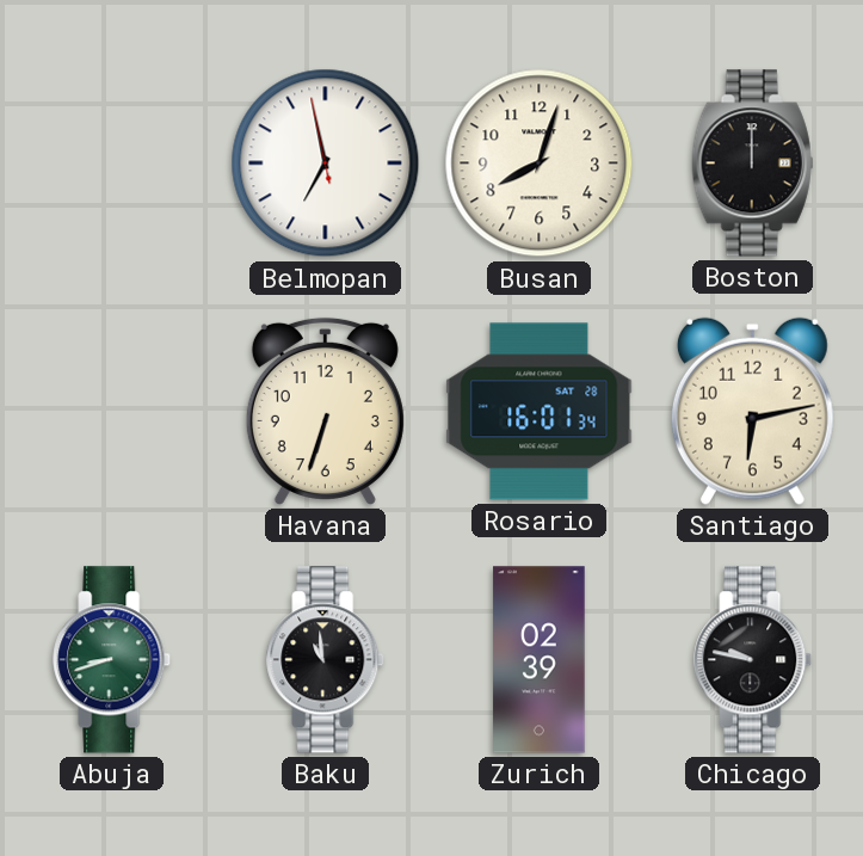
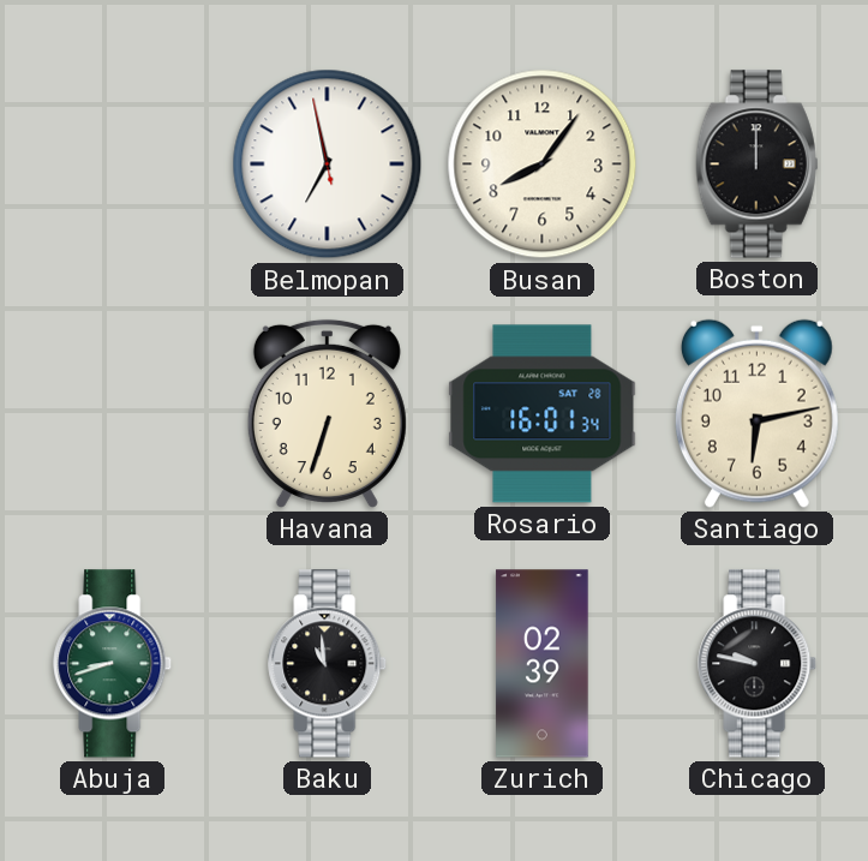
Busan: 8:03 -> 8:06 (543, 165)
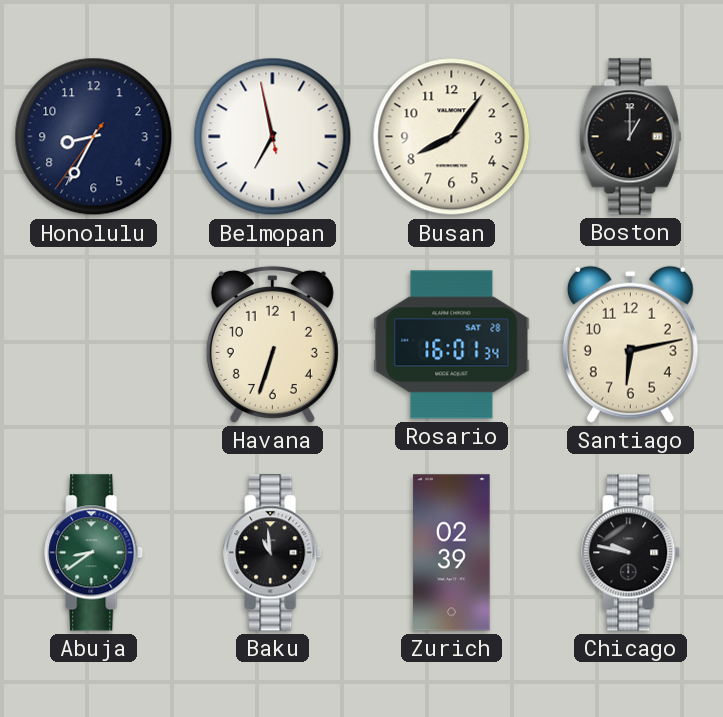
Honolulu: none -> 8:34 (94, 137)
Boston: 12:00 -> 1:00 (631, 137)
Abuja: 8:42 -> 8:39 (94, 553)
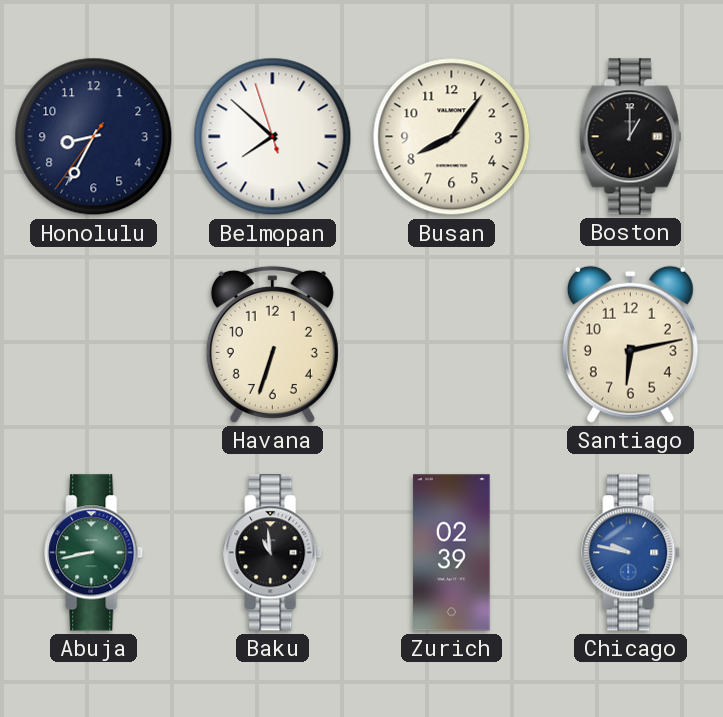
Belmopan: 6:57 -> 7:51 (273, 137)
Rosario: 16:01 -> none (452, 345)
Abuja: 8:39 -> 8:43 (94, 553)
Chicago dial: black -> blue (631, 553)
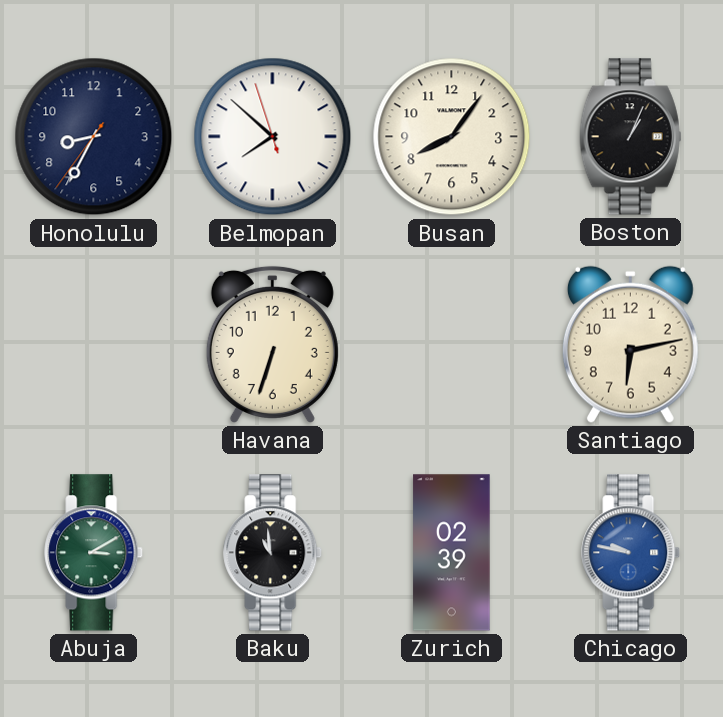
Boston: 1:00 -> 1:04 (631, 137)
Abuja: 8:43 -> 3:10 (94, 553)
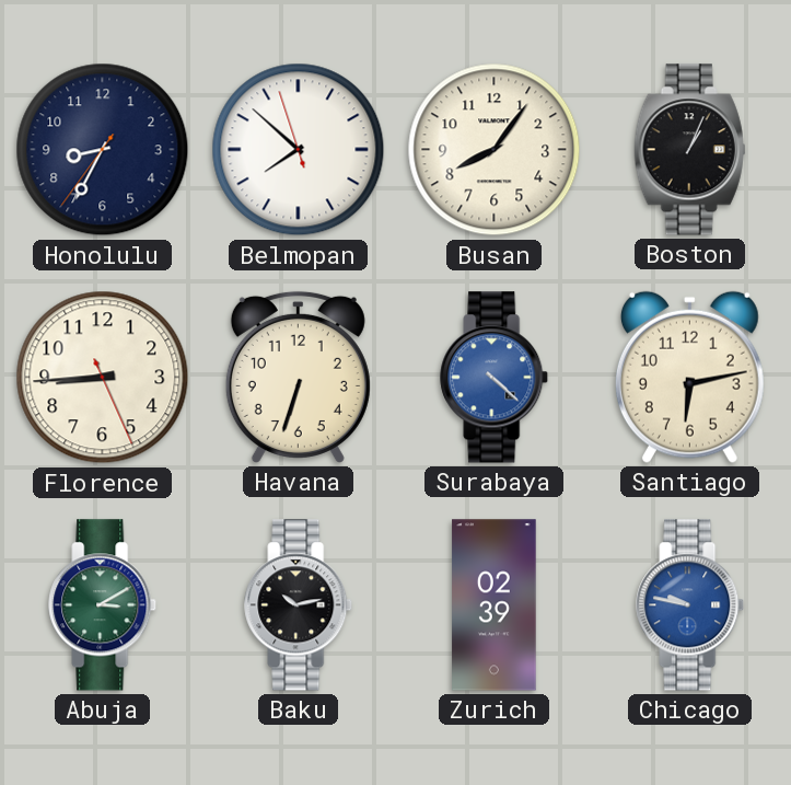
Florence: none -> 8:44 (103, 378)
Surabaya: none -> 4:22 (495, 378)
Baku: 10:59 -> 10:13 (299, 605)
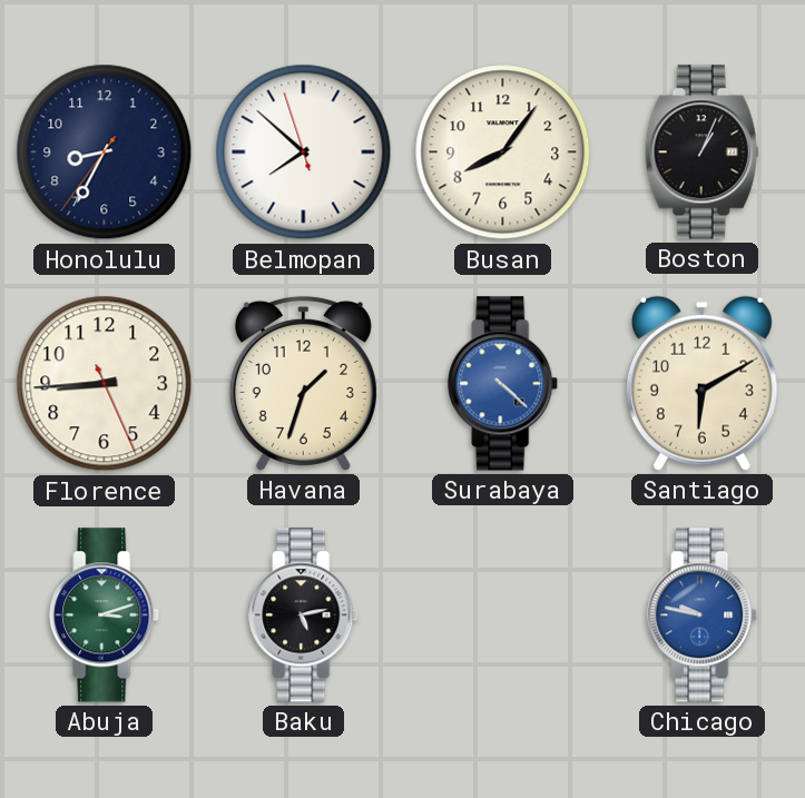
Havana: 6:33 -> 1:33 (303, 383)
Santiago: 6:13 -> 6:10 (701, 383)
Abuja: 3:10 -> 3:12 (105, 615)
Baku: 10:13 -> 5:13 (304, 615)
Zurich: 02:39 -> none (495, 605)
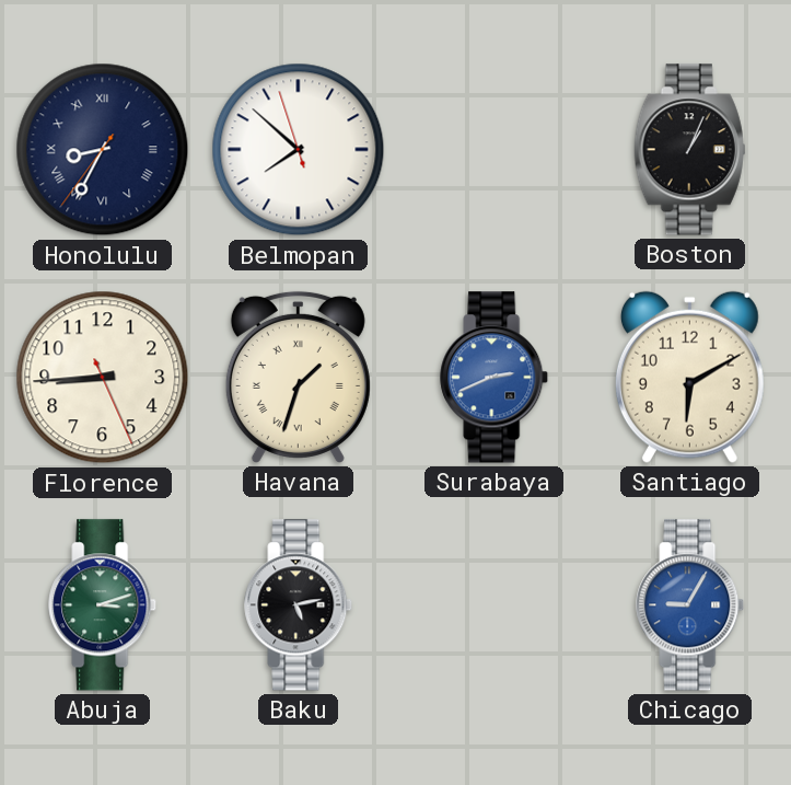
Honolulu numerals: Arabic -> Roman (103, 150)
Busan: 8:06 -> none (503, 152)
Havana numerals: Arabic -> Roman (298, 377)
Surabaya: 4:22 -> 2:41 (495, 378)
Chicago: 9:47 -> 9:05 (690, 605)
